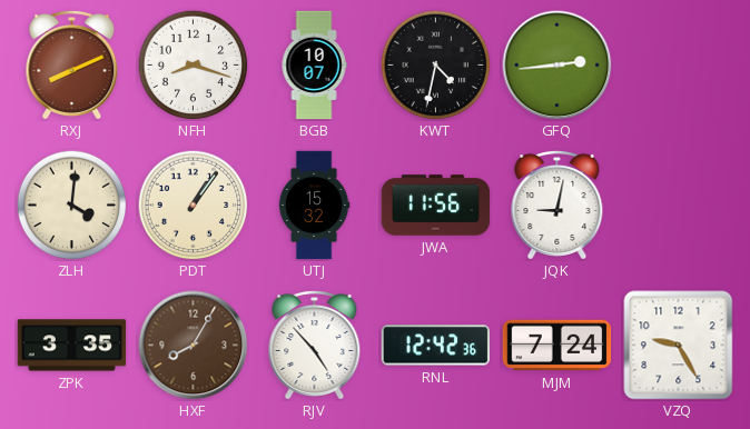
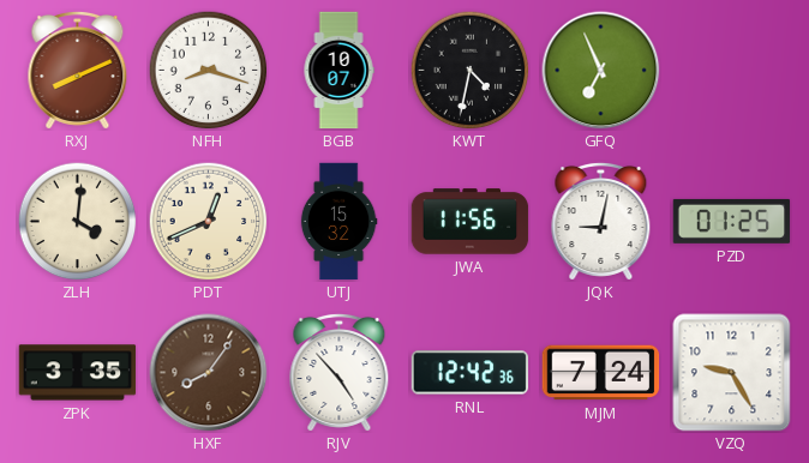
GFQ: 2:44 -> 6:56 (601, 71)
PDT: 1:06 -> 12:41 (209, 222)
PZD: none -> 01:25 (732, 221)
HXF: 8:05 -> 8:06 (209, 373)
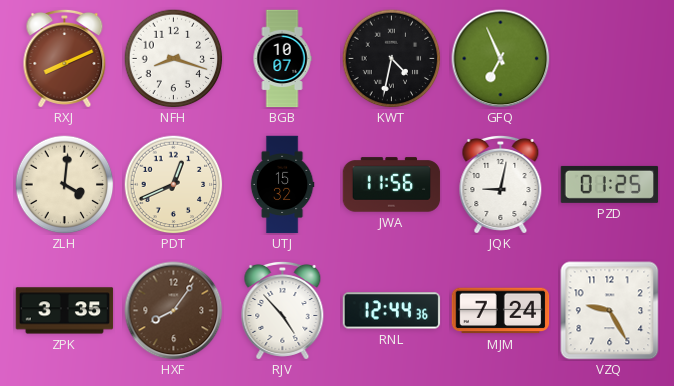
RNL: 12:42 -> 12:44 (392, 311)
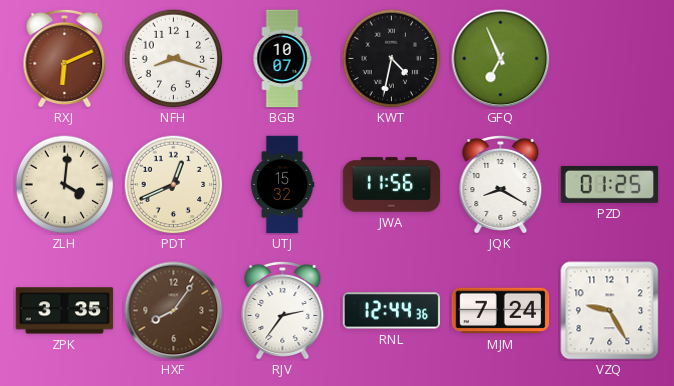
RXJ: 8:11 -> 6:11 (65, 58)
JQK: 9:02 -> 8:20 (501, 184)
RJV: 4:53 -> 2:36 (283, 310)
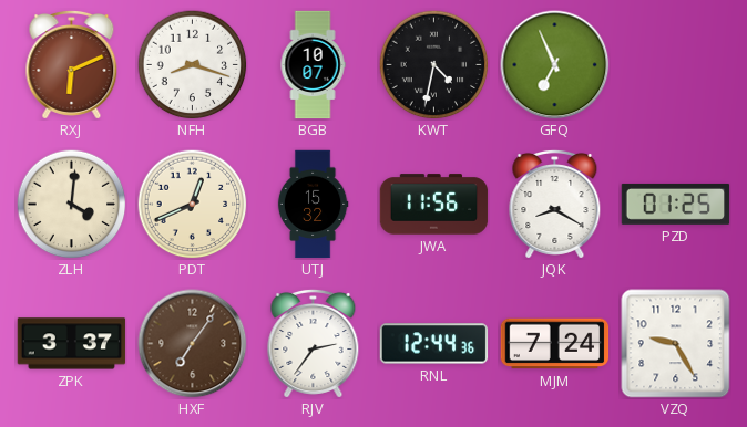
ZPK: 3:35 -> 3:37 (72, 344)
HXF: 8:06 -> 7:06 (193, 344)
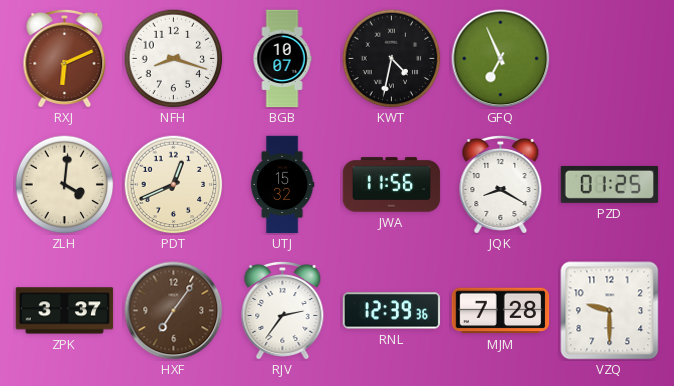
RNL: 12:44 -> 12:39 (392, 311)
MJM: 7:24 -> 7:28 (501, 311)
VZQ: 9:25 -> 9:30 (610, 311)
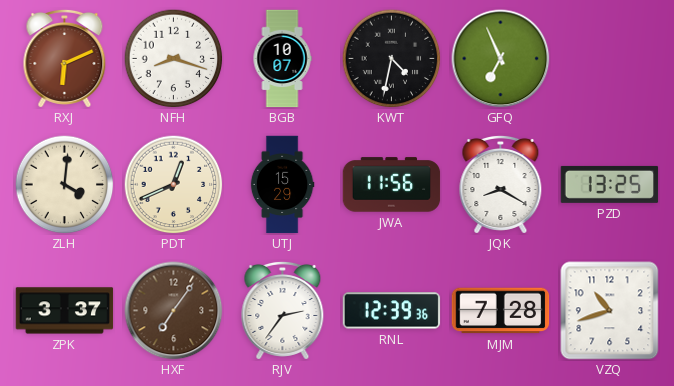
UTJ: 15:32 -> 15:29 (282, 185)
PZD: 01:25 -> 13:25 (610, 184)
VZQ: 9:30 -> 10:42 (610, 311)
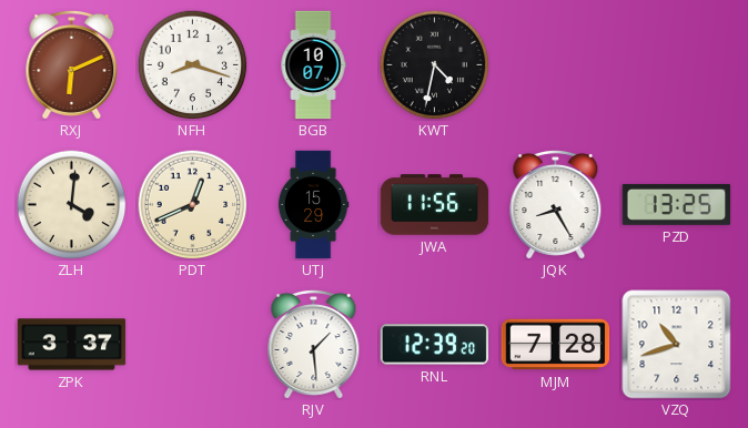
GFQ: 6:56 -> none (501, 59)
JQK: 8:20 -> 8:25 (556, 204)
HXF: 7:06 -> none (174, 311)
RJV: 2:36 -> 1:29 (314, 344)
RNL: 12:39:36 -> 12:39:20 (435, 345)
